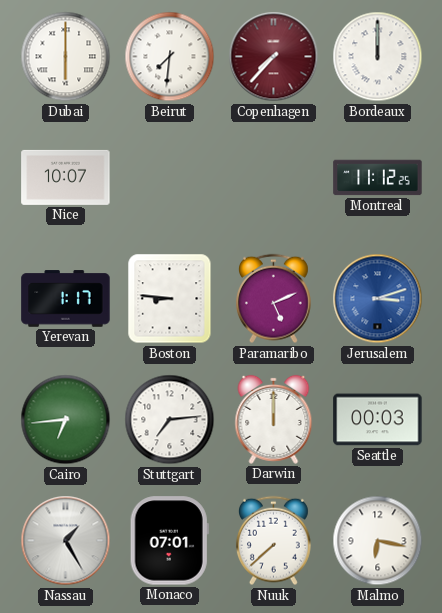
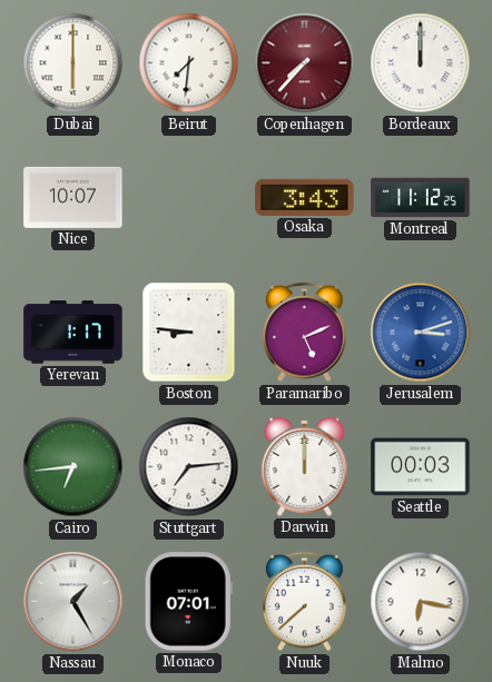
Osaka: none -> 3:43 (305, 197)
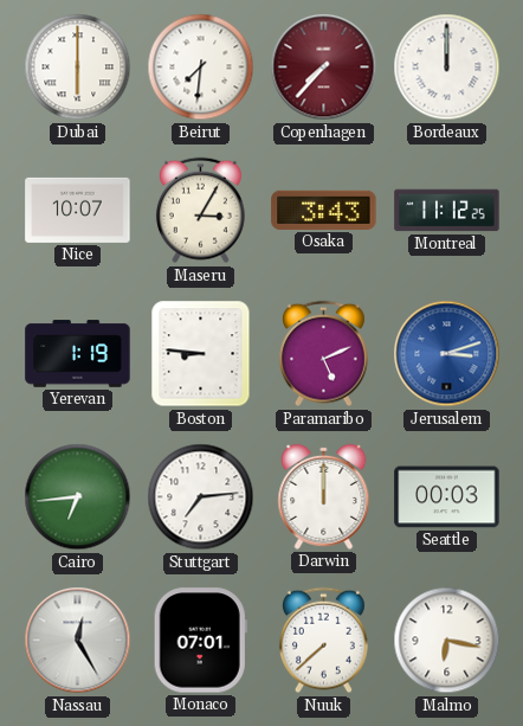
Maseru: none -> 3:05 (200, 211)
Yerevan: 1:17 -> 1:19 (78, 354)
Nassau: 1:25 -> 12:25 (78, 641)
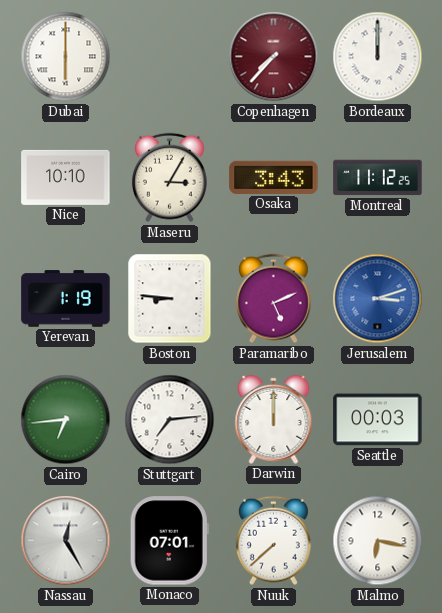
Beirut: 7:31 -> none (201, 68)
Nice: 10:07 -> 10:10 (66, 177)
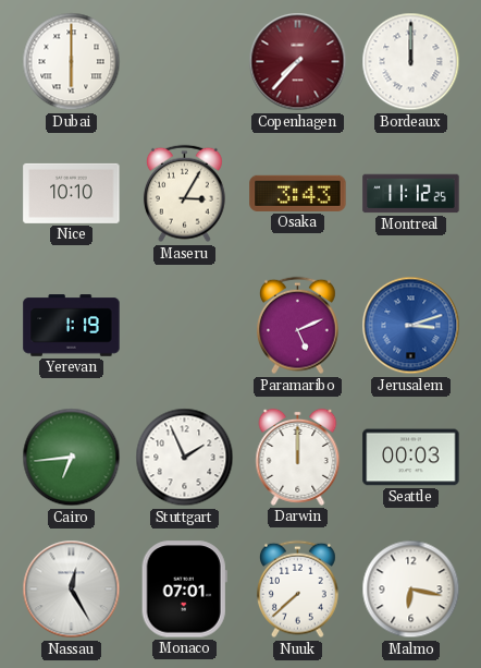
Boston: 8:46 -> none (170, 299)
Stuttgart: 7:14 -> 1:56 (185, 458)
